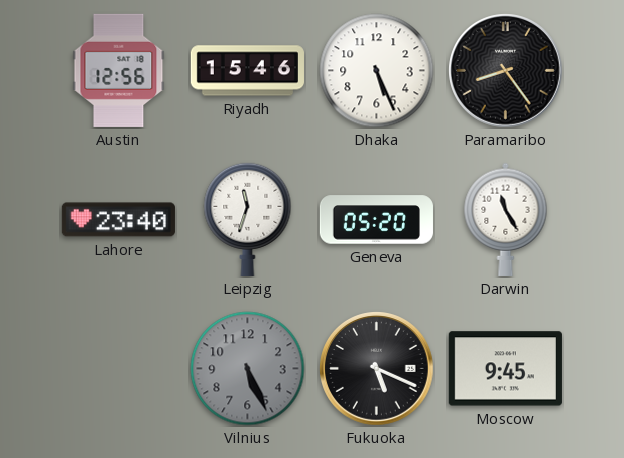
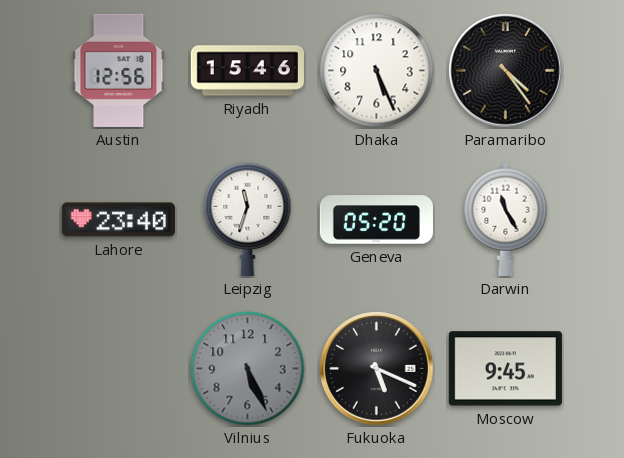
Paramaribo: 8:24 -> 4:24 (506, 71)
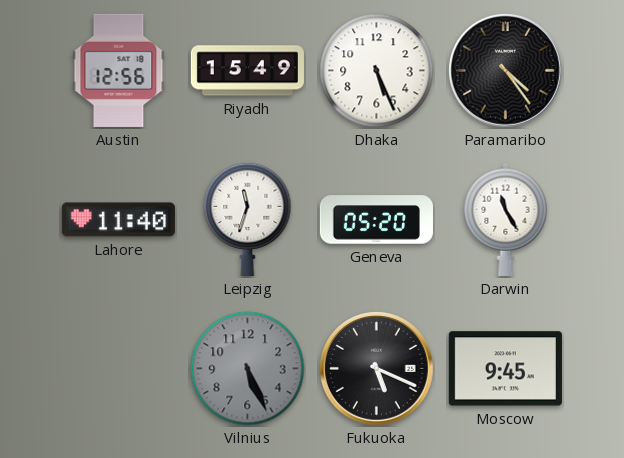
Riyadh: 15:46 -> 15:49 (247, 71)
Lahore: 23:40 -> 11:40 (118, 220)
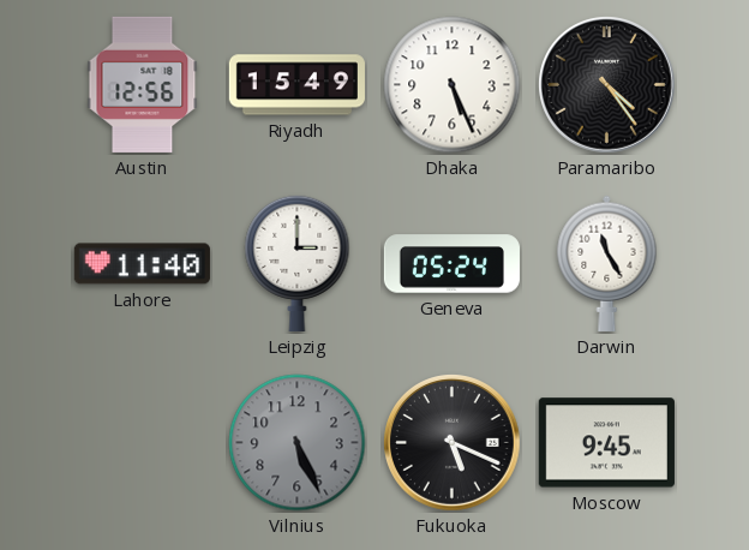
Leipzig: 11:33 -> 3:00 (298, 263)
Geneva: 05:20 -> 05:24 (451, 264)
